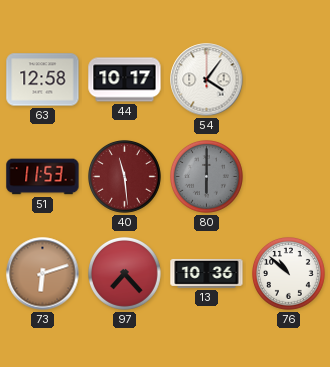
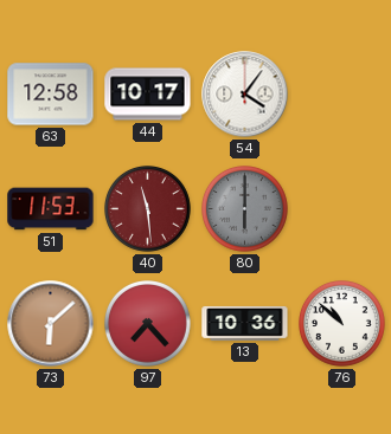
73: 6:12 -> 6:08 (51, 324)
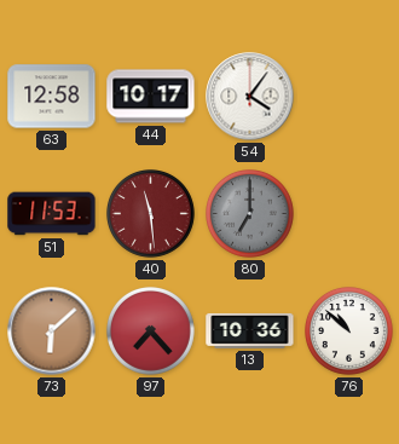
80: 6:00 -> 7:00 (250, 214)
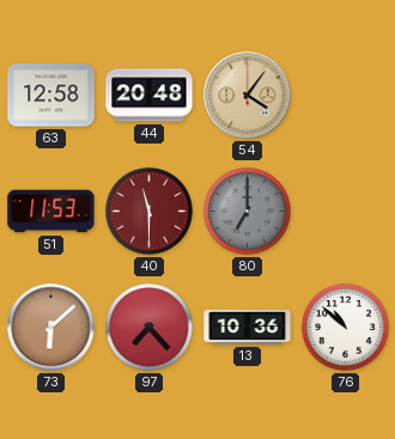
44: 10:17 -> 20:48 (150, 96)
54 dial: white -> champagne (248, 96)
40: 11:29 -> 11:30 (150, 212)
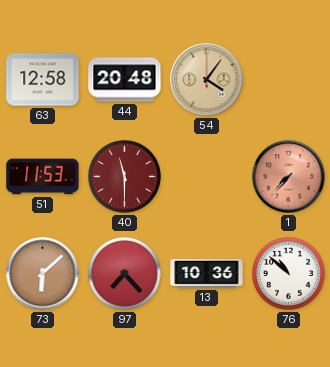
80: 7:00 -> none (248, 212)
1: none -> 7:37 (289, 177)
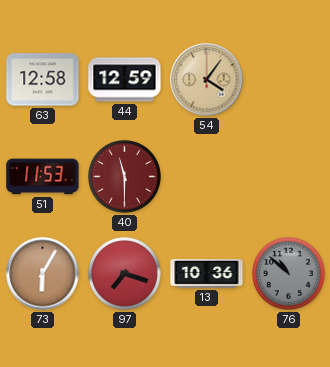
44: 20:48 -> 12:59 (125, 80)
1: 7:37 -> none (289, 177)
73: 6:08 -> 6:05 (43, 274)
97: 7:23 -> 7:18 (125, 274)
76 dial: white -> grey (289, 274)
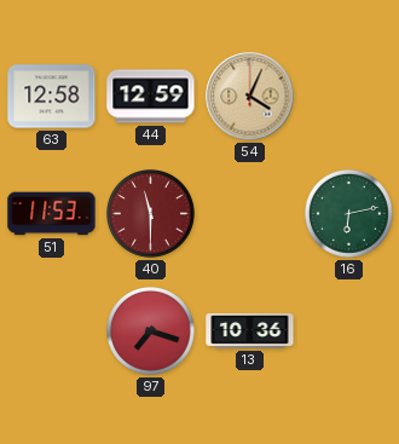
54: 4:06 -> 4:04 (250, 97)
16: none -> 6:13 (349, 214)
73: 6:05 -> none (43, 274)
76: 10:52 -> none (289, 274)
